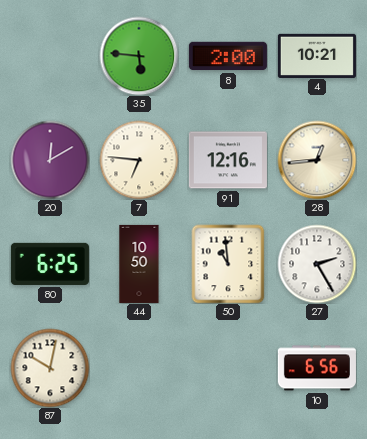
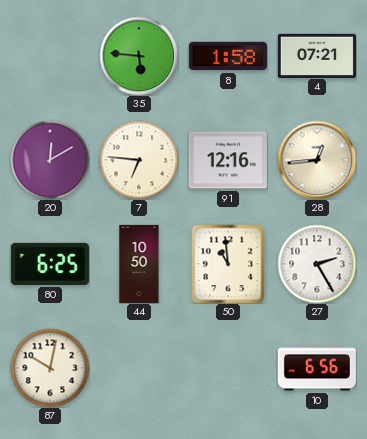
8: 2:00 -> 1:58 (228, 56)
4: 10:21 -> 07:21 (317, 55)
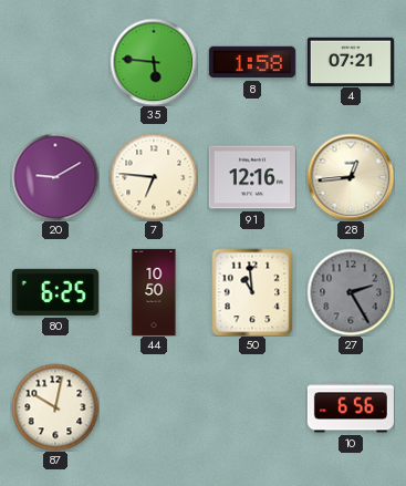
20: 12:10 -> 9:10 (55, 177)
27 dial: white -> grey (351, 292)
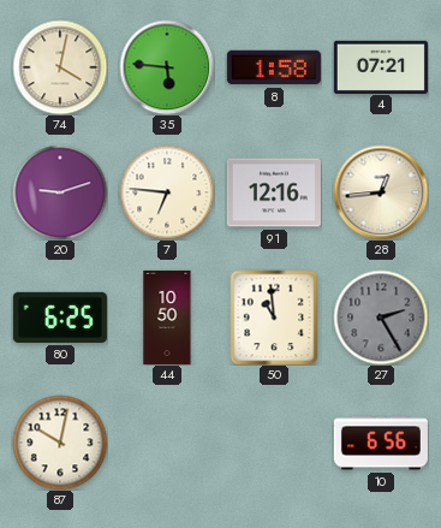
74: none -> 4:02 (60, 67)
20: 9:10 -> 9:12 (60, 192)
